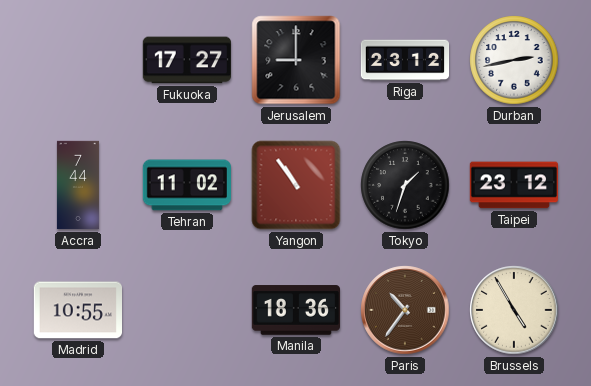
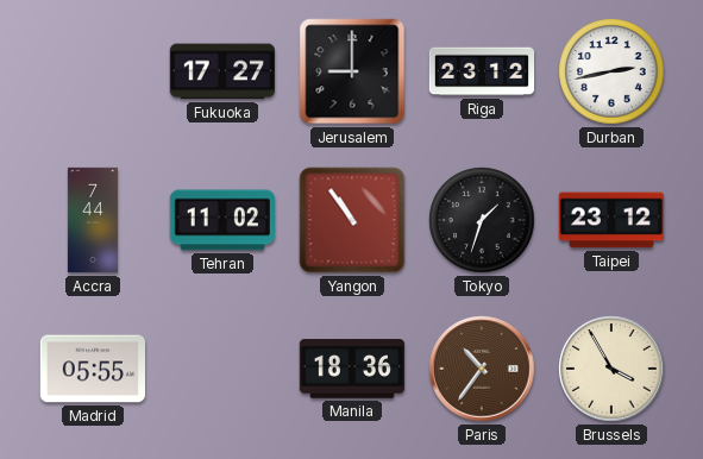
Madrid: 10:55 -> 05:55 (92, 369)
Brussels: 4:55 -> 3:55 (611, 369)
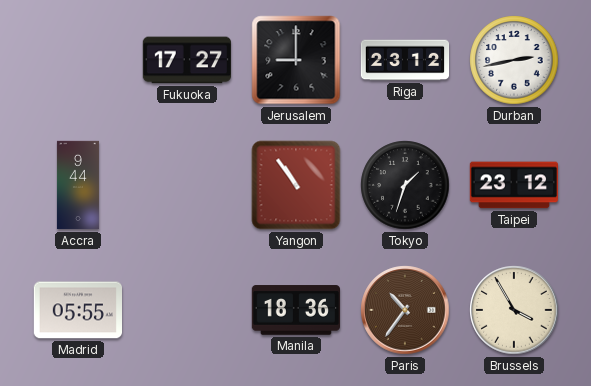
Accra: 7:44 -> 9:44 (78, 185)
Tehran: 11:02 -> none (221, 220)
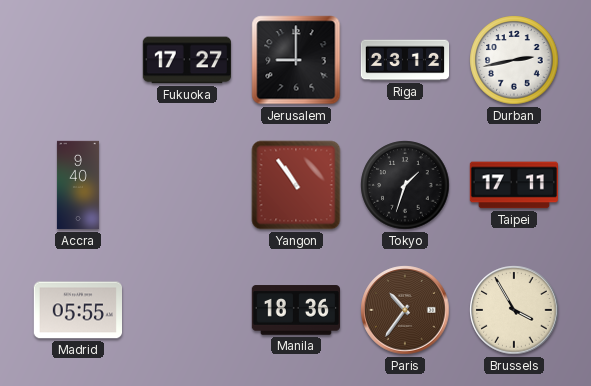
Accra: 9:44 -> 9:40 (78, 185)
Taipei: 23:12 -> 17:11 (513, 185)
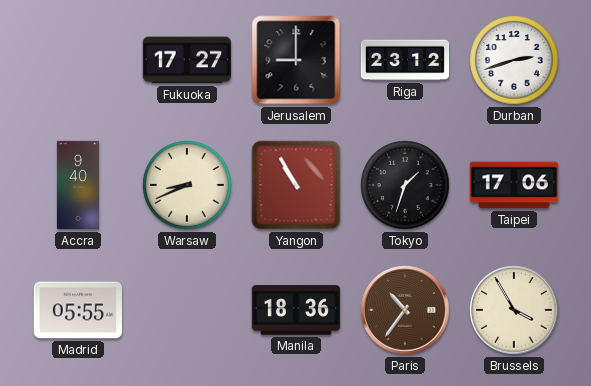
Durban: 2:43 -> 2:42 (514, 60)
Warsaw: none -> 8:41 (187, 185)
Yangon: 10:54 -> 10:55 (296, 185)
Taipei: 17:11 -> 17:06 (513, 185)
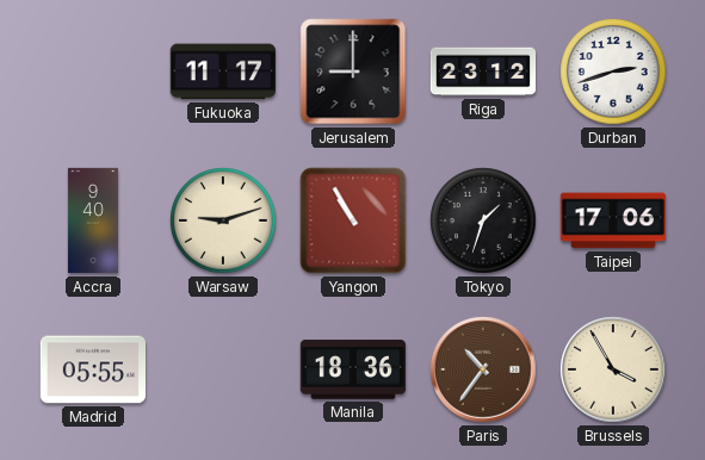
Fukuoka: 17:27 -> 11:17 (222, 72)
Warsaw: 8:41 -> 9:12 (223, 220)
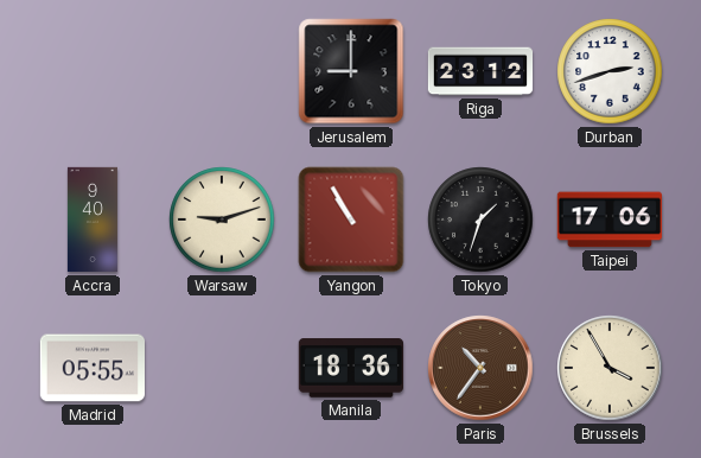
Fukuoka: 11:17 -> none (222, 72)
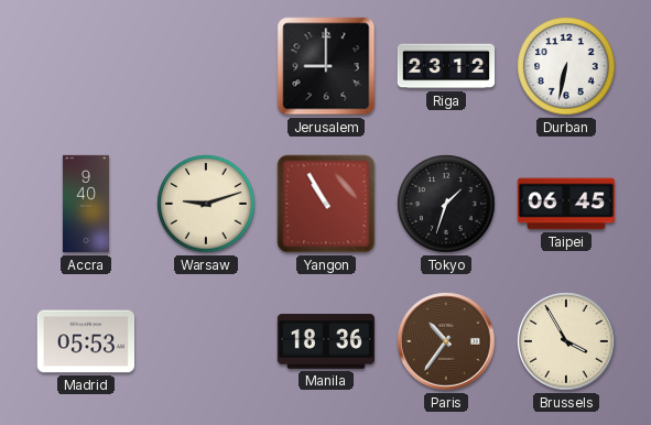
Durban: 2:42 -> 6:32 (566, 66)
Taipei: 17:06 -> 06:45 (565, 204)
Madrid: 05:55 -> 05:53 (85, 341)
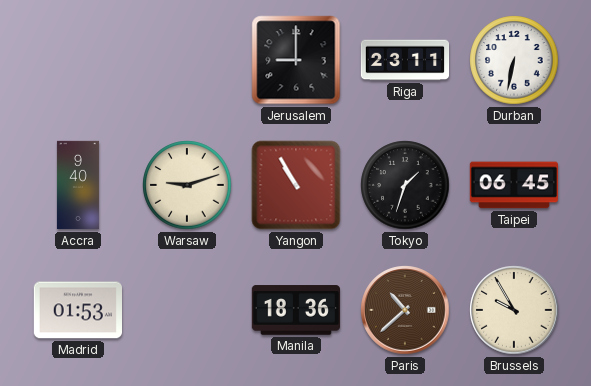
Riga: 23:12 -> 23:11 (405, 60)
Madrid: 05:53 -> 01:53 (77, 310)
Paris: 10:36 -> 10:38 (405, 310)
Brussels: 3:55 -> 9:55 (514, 310)
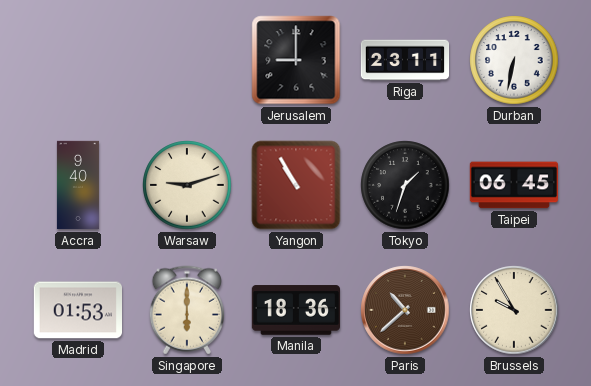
Singapore: none -> 6:00 (186, 310)
